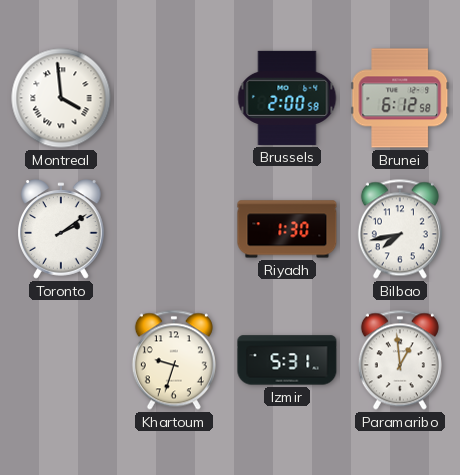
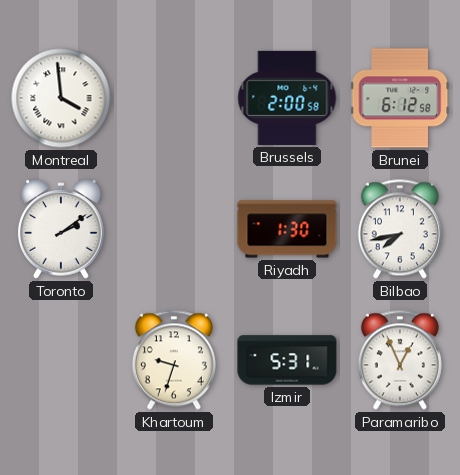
Paramaribo: 12:59 -> 12:56 (400, 360)
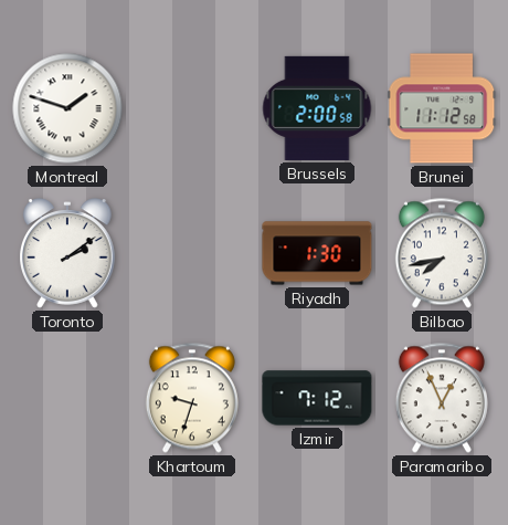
Montreal: 3:59 -> 1:48 (67, 108)
Brunei: 6:12 -> 11:12 (442, 108)
Izmir: 5:31 -> 7:12 (317, 398)
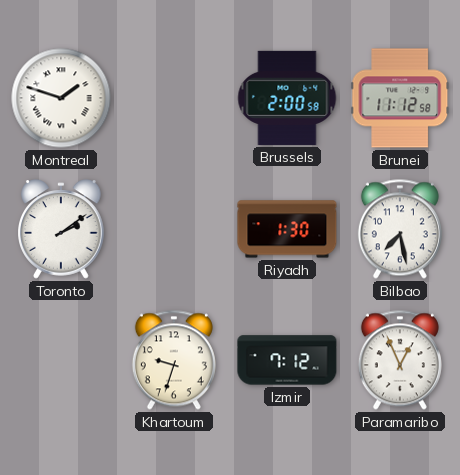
Bilbao: 7:43 -> 7:28 (400, 229)
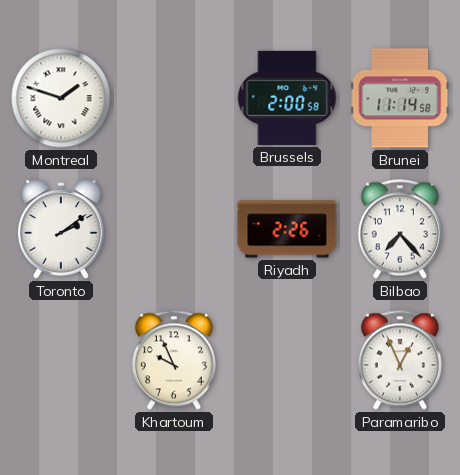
Brunei: 11:12 -> 11:14 (400, 98)
Riyadh: 1:30 -> 2:26 (287, 229)
Bilbao: 7:28 -> 7:23 (400, 229)
Khartoum: 9:33 -> 9:56 (174, 360)
Izmir: 7:12 -> none (287, 360)
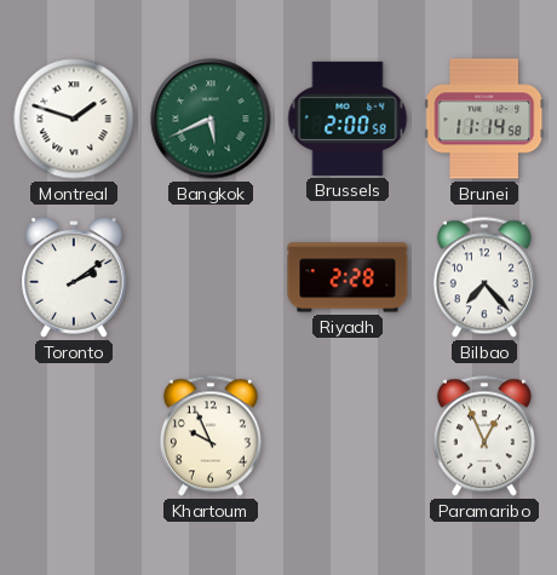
Bangkok: none -> 5:41 (211, 119)
Riyadh: 2:26 -> 2:28 (348, 277)
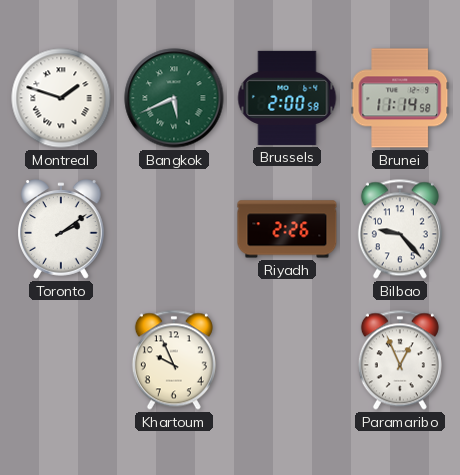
Riyadh: 2:28 -> 2:26 (287, 229)
Bilbao: 7:23 -> 9:23 (400, 229)
